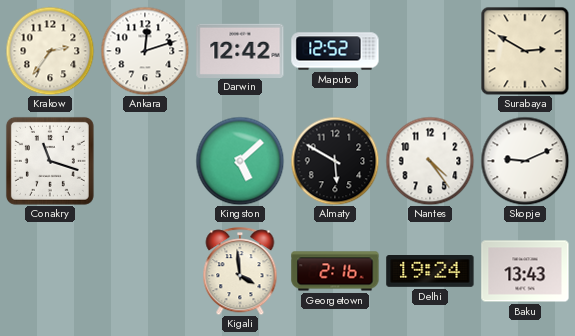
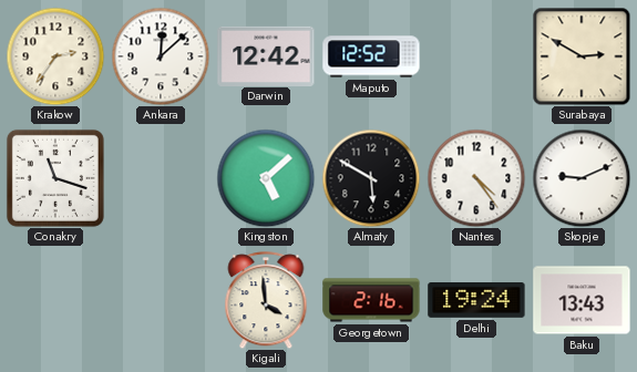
Ankara: 12:12 -> 12:08 (161, 56)
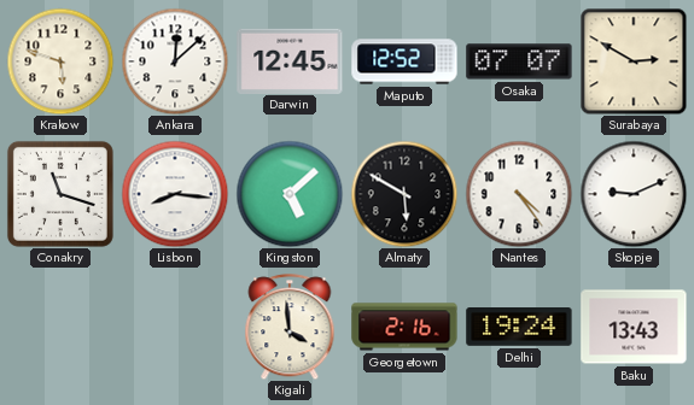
Krakow: 2:36 -> 5:48 (60, 61)
Darwin: 12:42 -> 12:45 (290, 60)
Osaka: none -> 07:07 (519, 61)
Lisbon: none -> 8:16 (175, 194)
